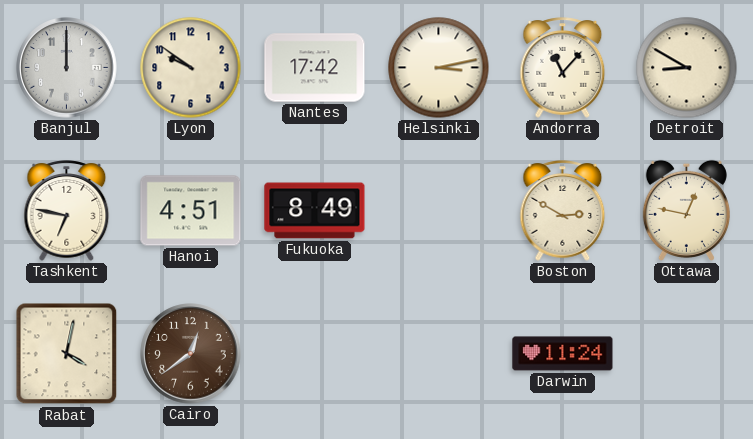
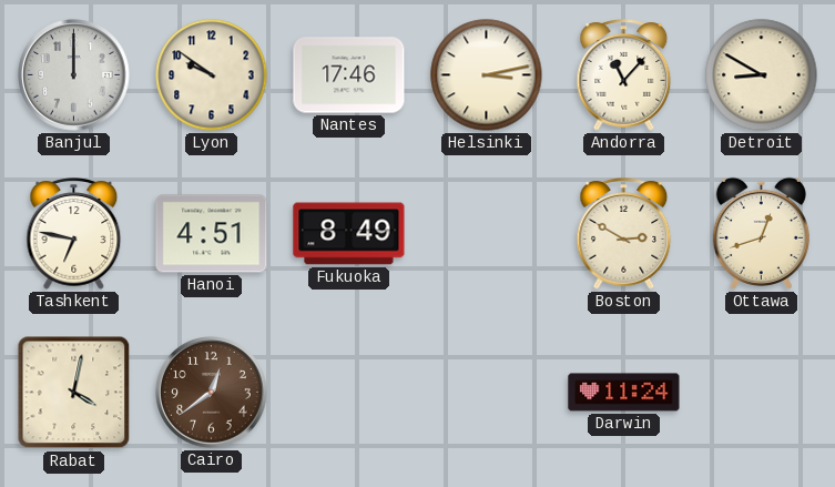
Nantes: 17:42 -> 17:46 (349, 75)
Ottawa: 12:47 -> 12:42 (761, 233)
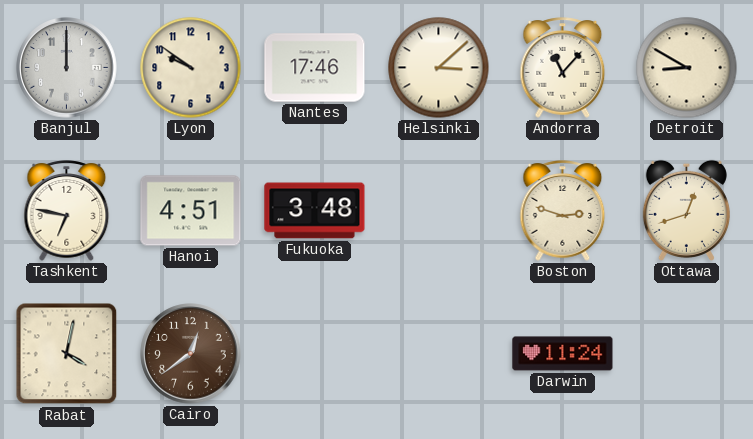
Helsinki: 3:13 -> 3:08 (439, 68)
Fukuoka: 8:49 -> 3:48 (315, 211)
Boston: 2:50 -> 2:48 (563, 211)
